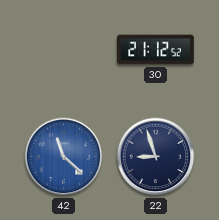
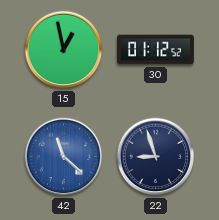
15: none -> 12:58 (64, 50)
30: 21:12 -> 01:12 (156, 50)
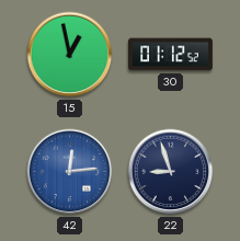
42: 11:22 -> 12:14 (70, 172)
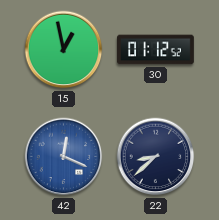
42: 12:14 -> 12:19 (64, 157)
22: 8:57 -> 8:38 (156, 157)
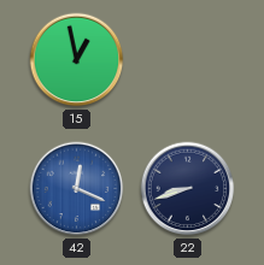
30: 01:12 -> none (156, 50)
22: 8:38 -> 8:42 (188, 189)
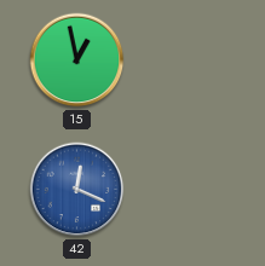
22: 8:42 -> none (188, 189)
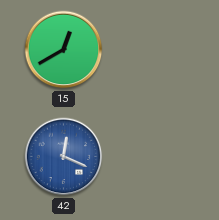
15: 12:58 -> 12:40 (64, 50)
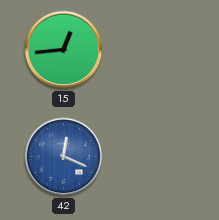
15: 12:40 -> 12:44 (64, 50)
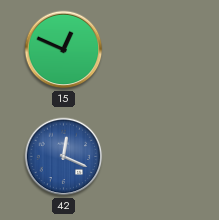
15: 12:44 -> 12:49 (64, 50)
